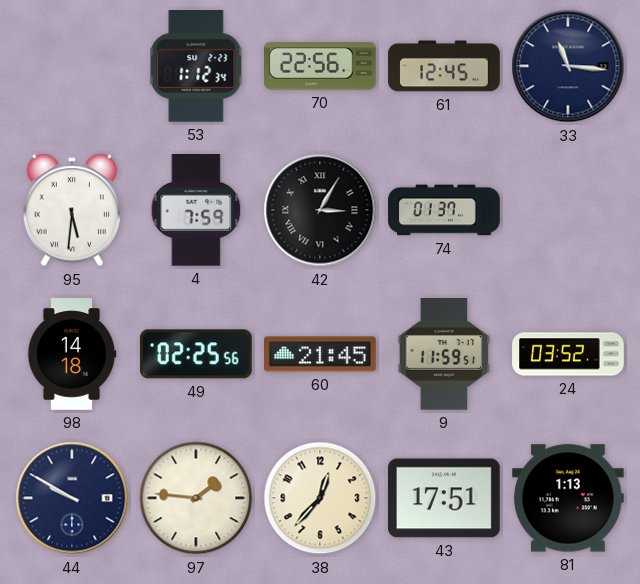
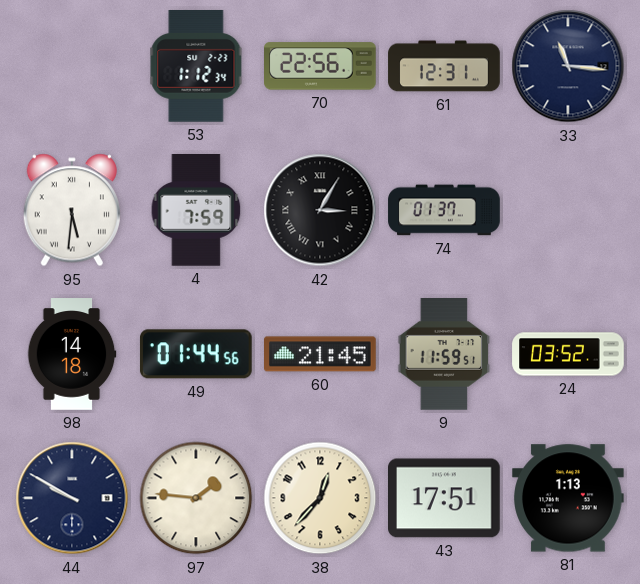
61: 12:45 -> 12:31 (444, 66)
49: 02:25 -> 01:44 (196, 354)
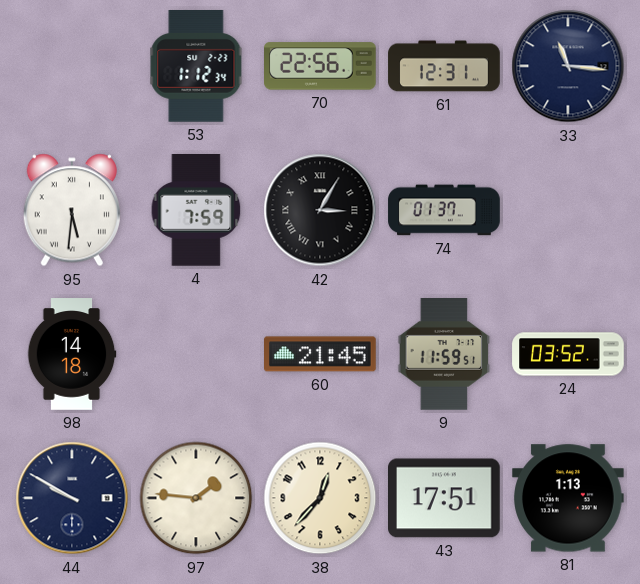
49: 01:44 -> none (196, 354)
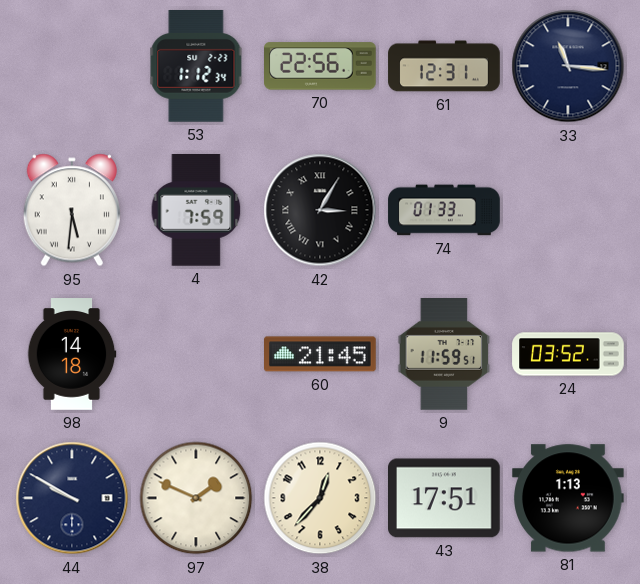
74: 01:37 -> 01:33 (444, 210)
97: 1:46 -> 1:49 (196, 498)
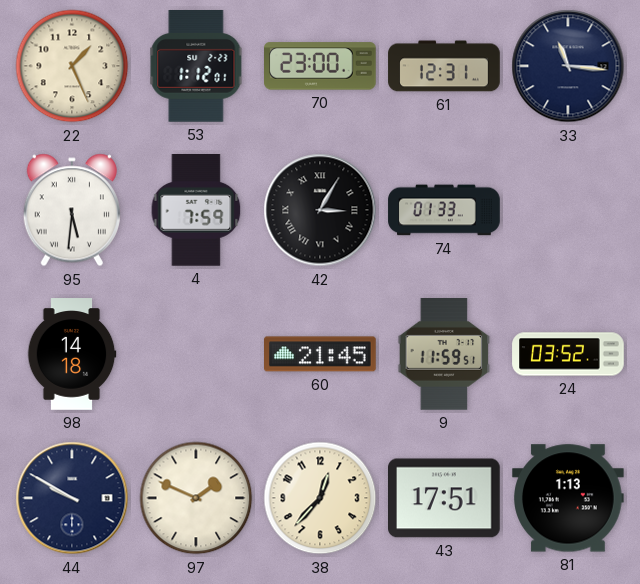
22: none -> 1:26 (72, 66)
53: 1:12:34 -> 1:12:01 (196, 67)
70: 22:56 -> 23:00 (321, 66)
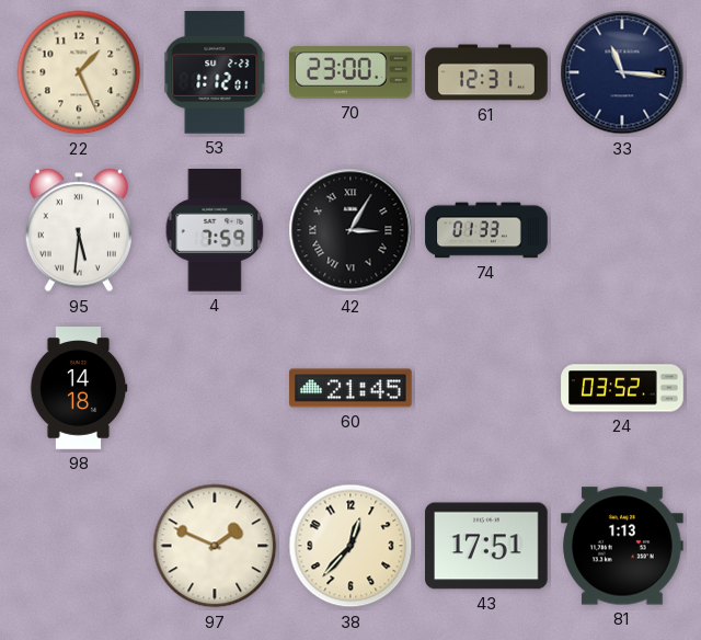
9: 11:59 -> none (444, 355)
44: 9:50 -> none (72, 498)
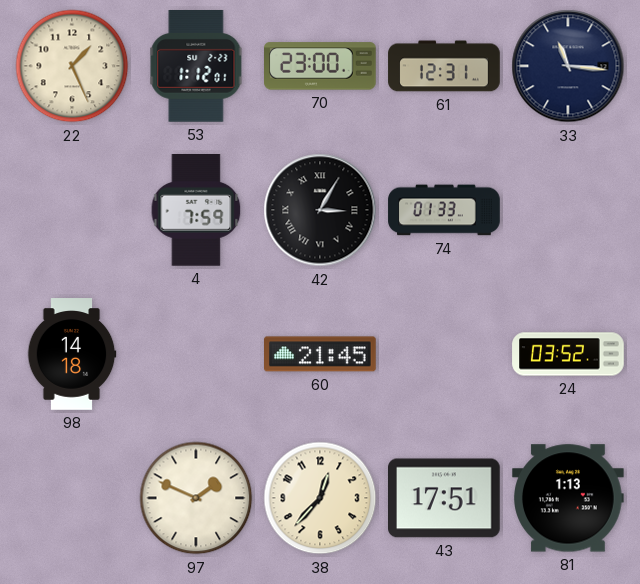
95: 5:31 -> none (79, 230)
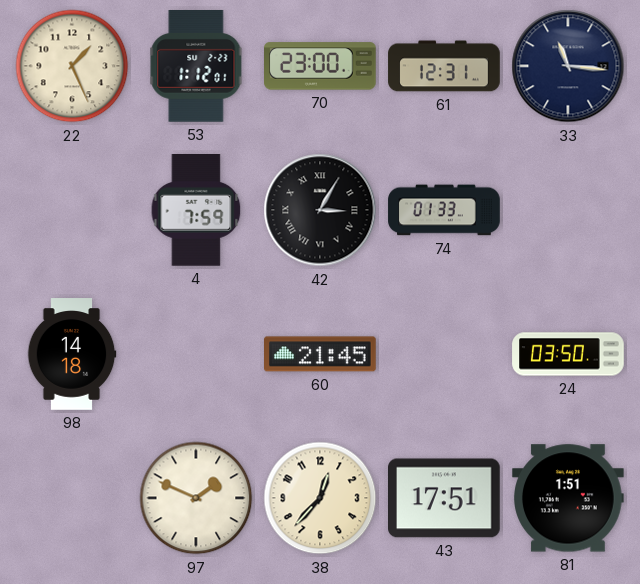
24: 03:52 -> 03:50 (568, 354)
81: 1:13 -> 1:51 (569, 498)
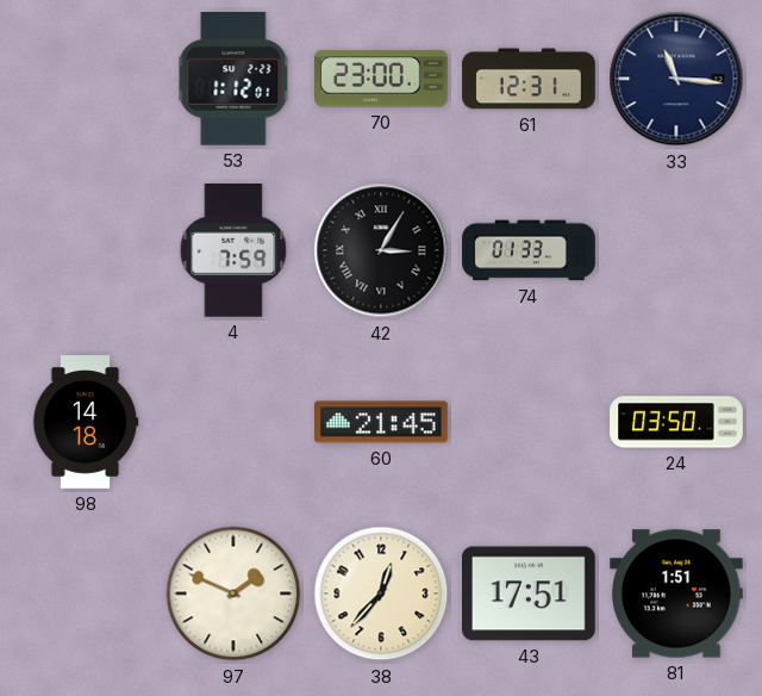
22: 1:26 -> none (72, 66)
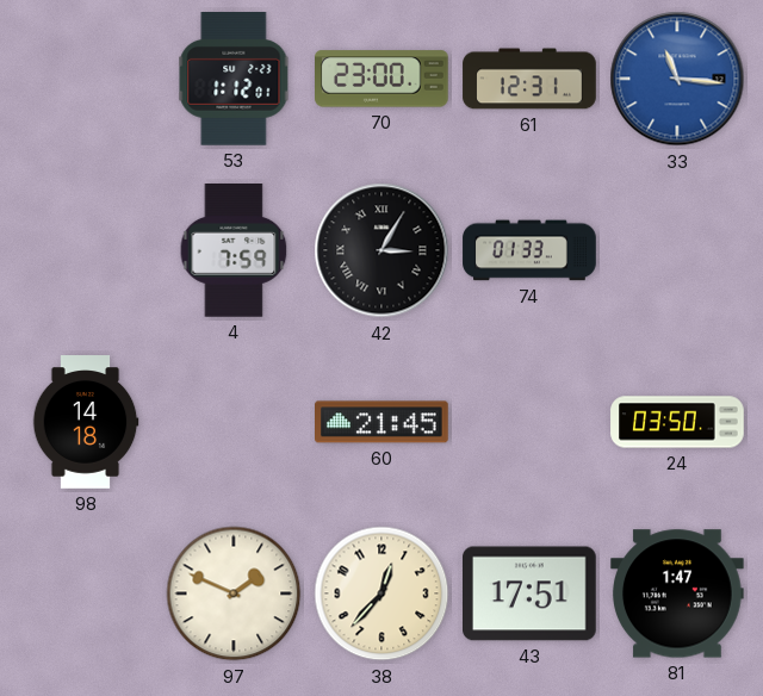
33 dial: navy -> blue (677, 79)
81: 1:51 -> 1:47 (678, 594)
